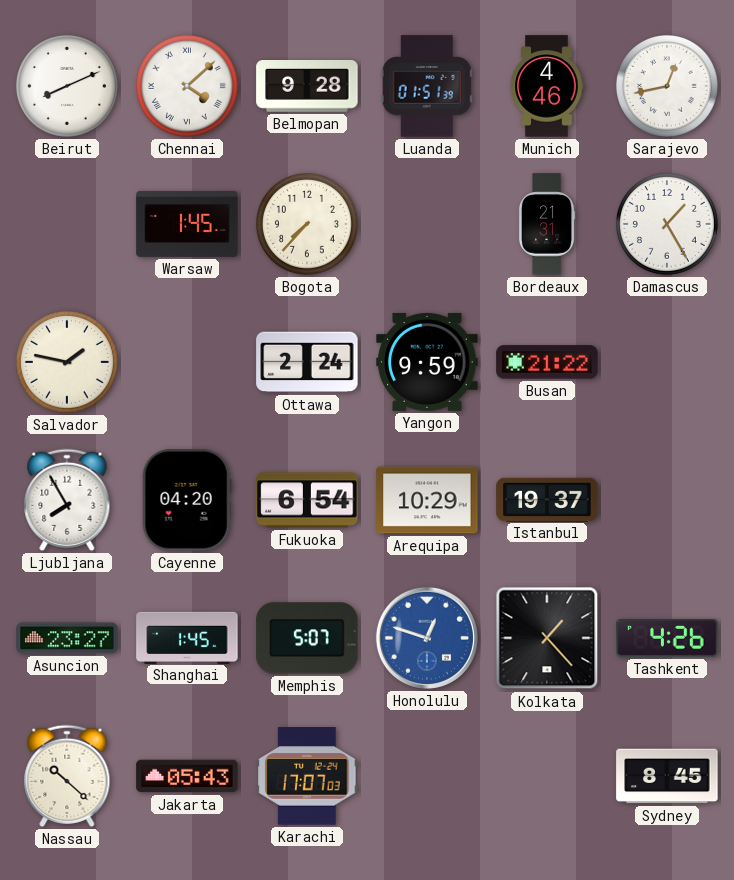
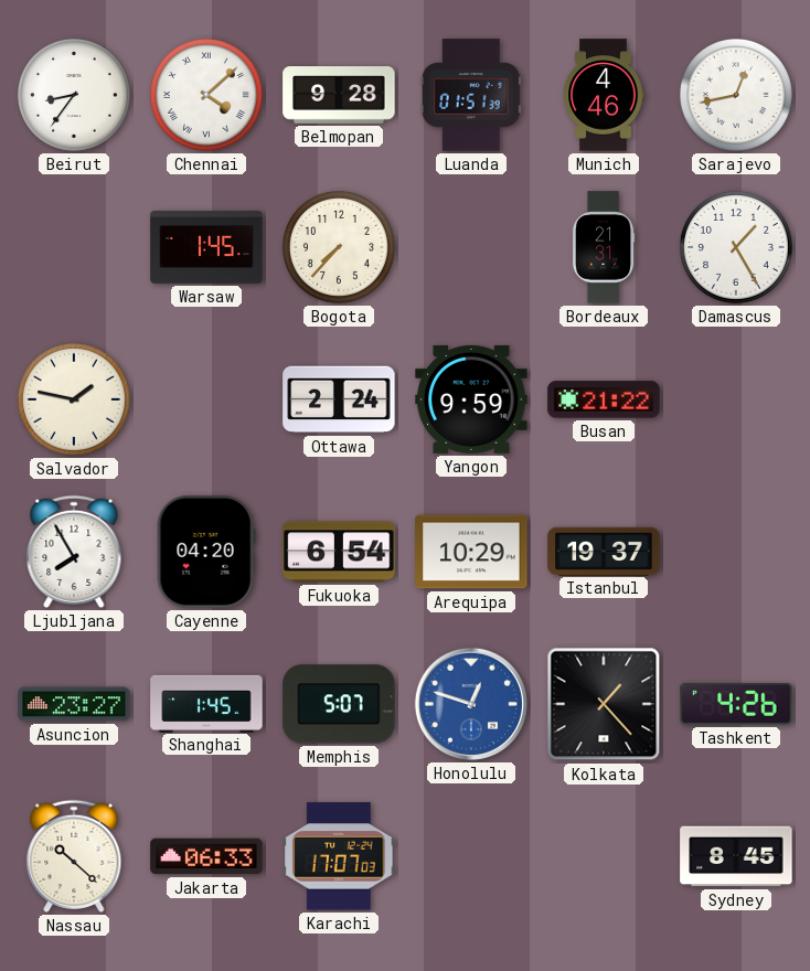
Beirut: 8:11 -> 8:36 (74, 95)
Jakarta: 05:43 -> 06:33 (206, 856)
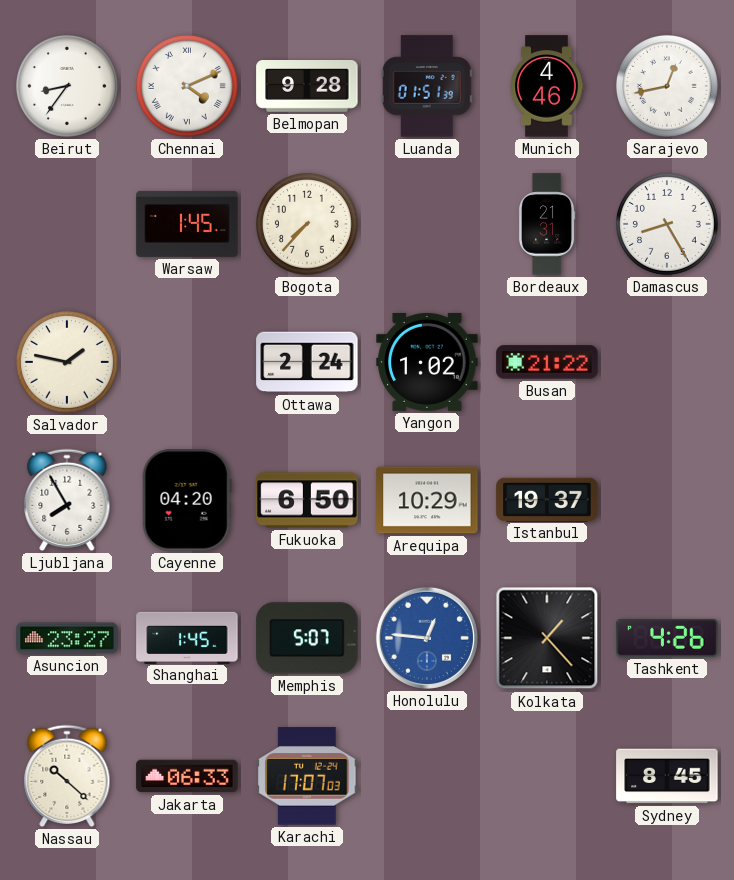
Chennai: 4:08 -> 4:11 (187, 86)
Damascus: 1:25 -> 8:25 (667, 224)
Yangon: 9:59 -> 1:02 (427, 362)
Fukuoka: 6:54 -> 6:50 (307, 500)
Honolulu: 12:48 -> 12:46 (427, 638)
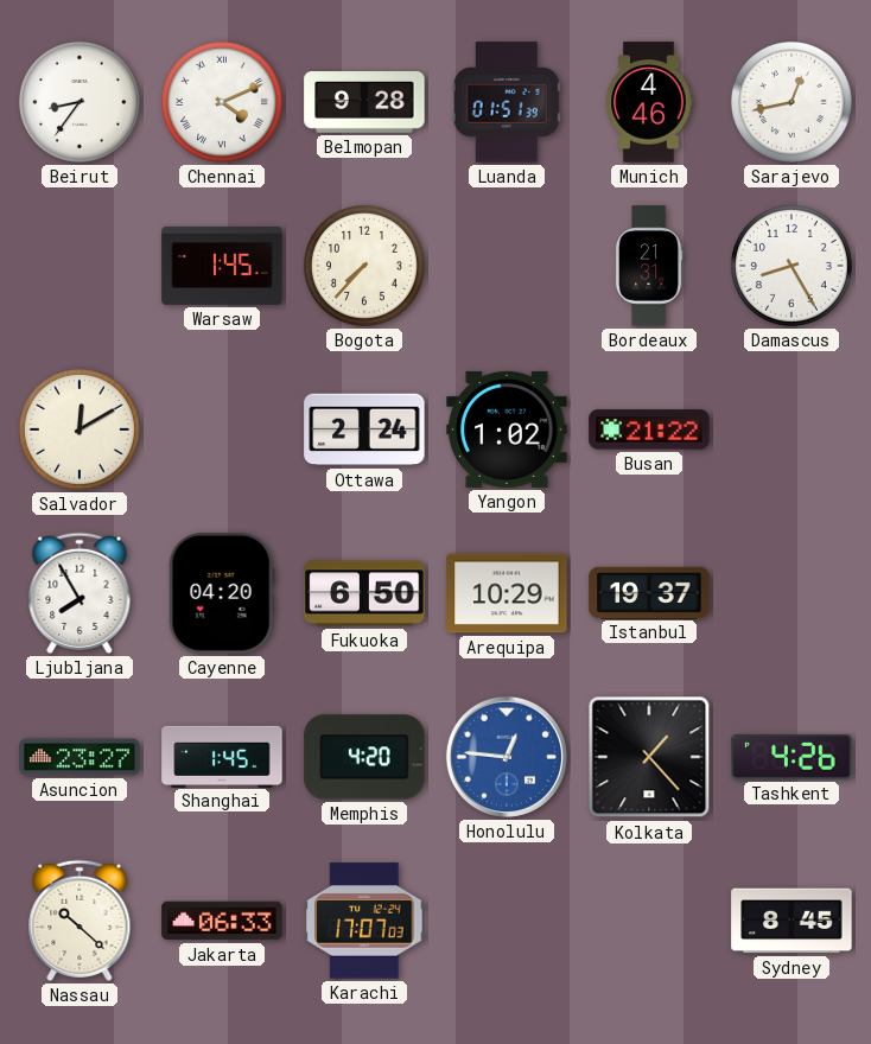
Salvador: 1:47 -> 12:10 (80, 429)
Memphis: 5:07 -> 4:20 (364, 757)
